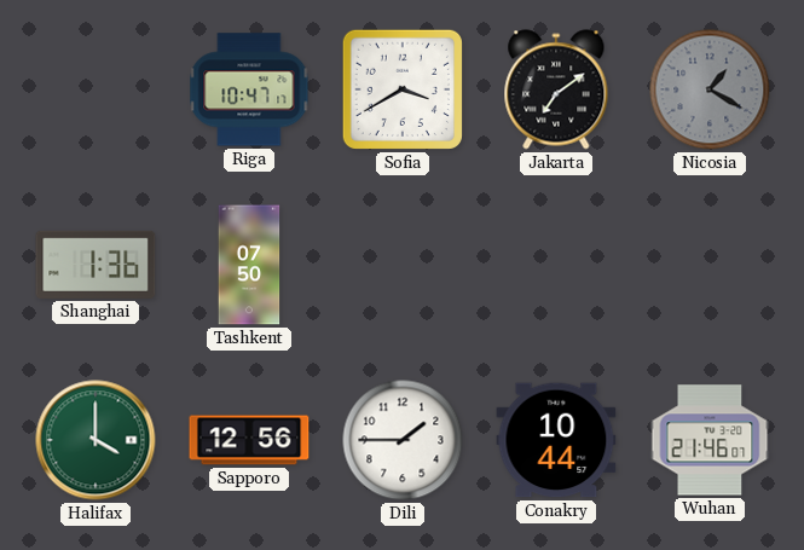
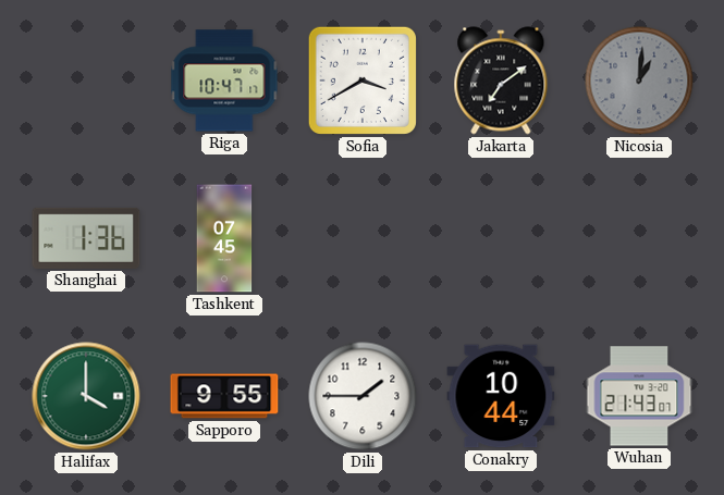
Nicosia: 1:20 -> 1:01 (639, 81)
Tashkent: 07:50 -> 07:45 (224, 238)
Sapporo: 12:56 -> 9:55 (224, 396)
Wuhan: 21:46 -> 21:43 (639, 396)
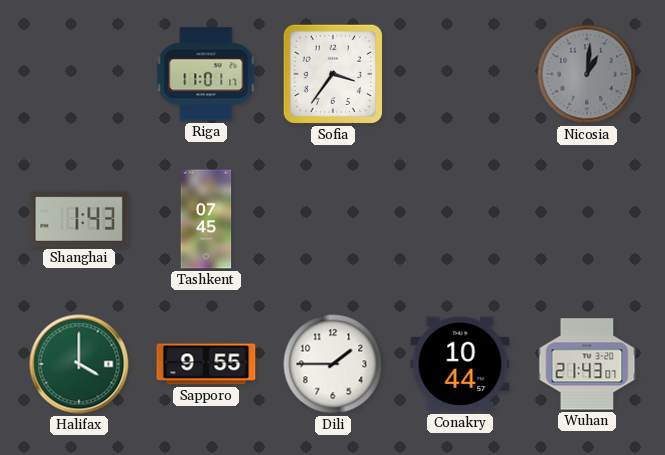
Riga: 10:47 -> 11:01 (206, 74)
Sofia: 3:40 -> 3:36 (333, 74)
Jakarta: 7:09 -> none (501, 81)
Shanghai: 1:36 -> 1:43 (79, 219)
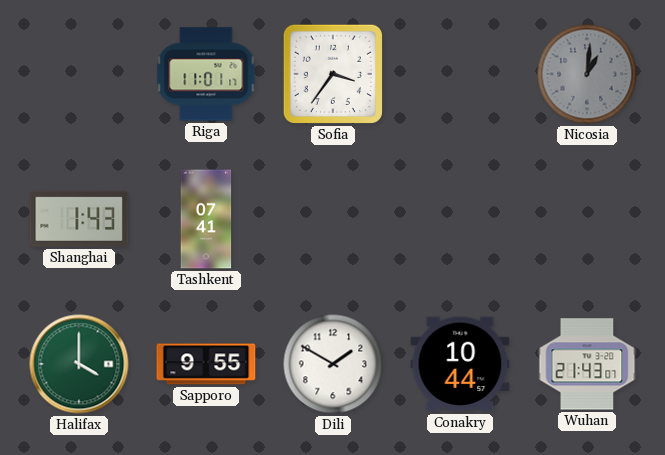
Tashkent: 07:45 -> 07:41 (206, 219)
Dili: 1:45 -> 1:50 (333, 364)
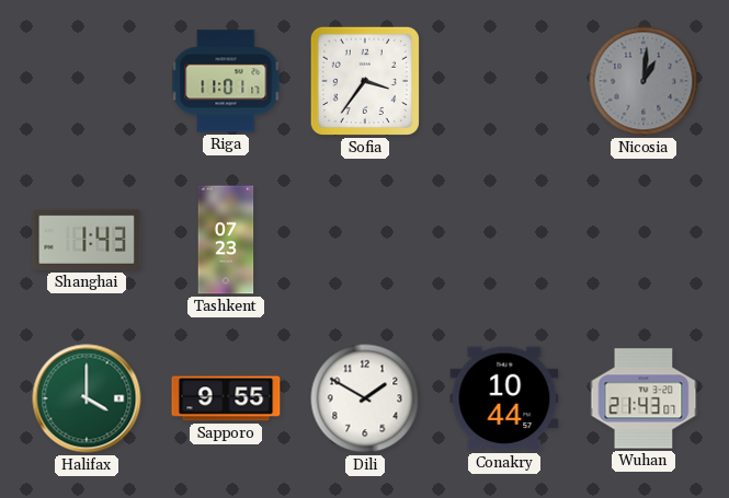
Tashkent: 07:41 -> 07:23 (226, 240)
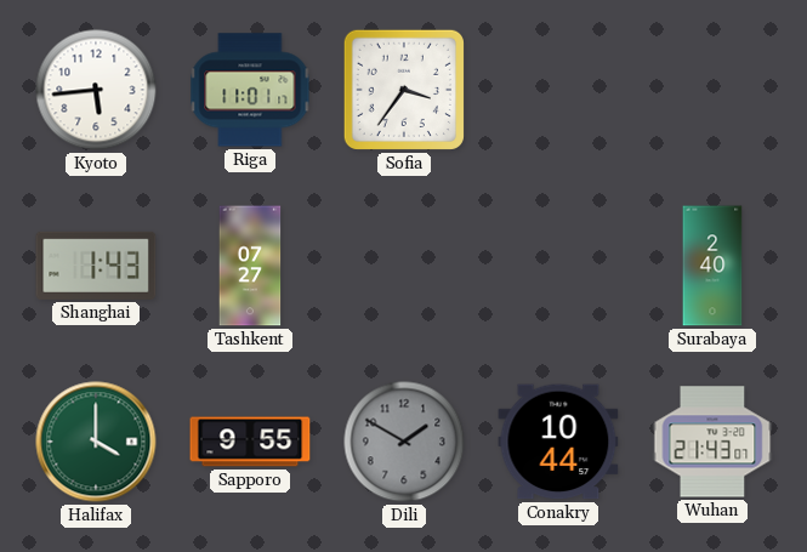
Kyoto: none -> 5:44 (96, 90)
Nicosia: 1:01 -> none (643, 81)
Tashkent: 07:23 -> 07:27 (250, 266)
Surabaya: none -> 2:40 (712, 266)
Dili dial: white -> grey (404, 442)
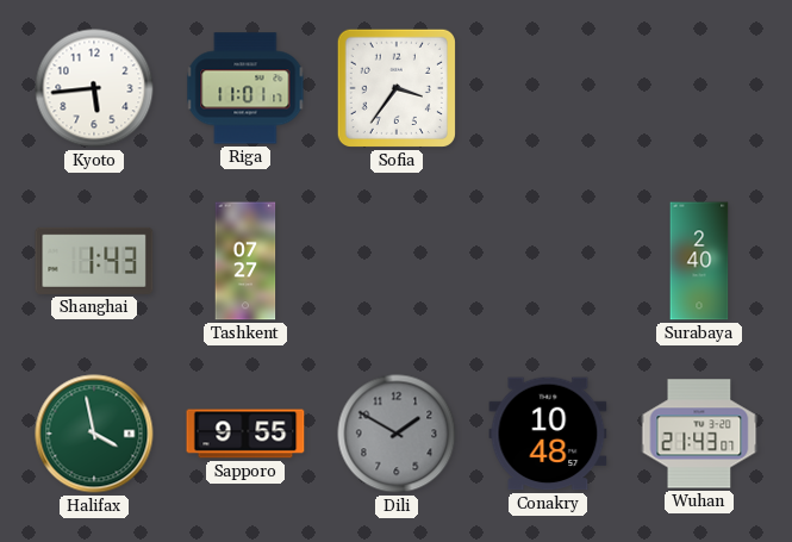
Halifax: 4:00 -> 3:58 (94, 434)
Conakry: 10:44 -> 10:48 (548, 434)
